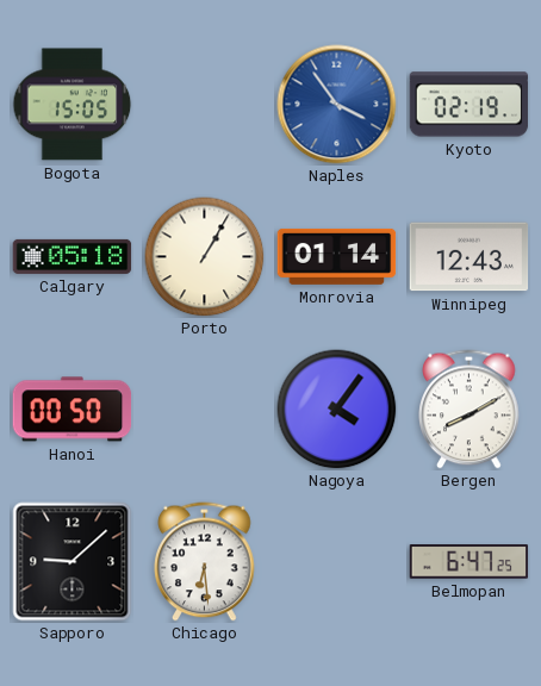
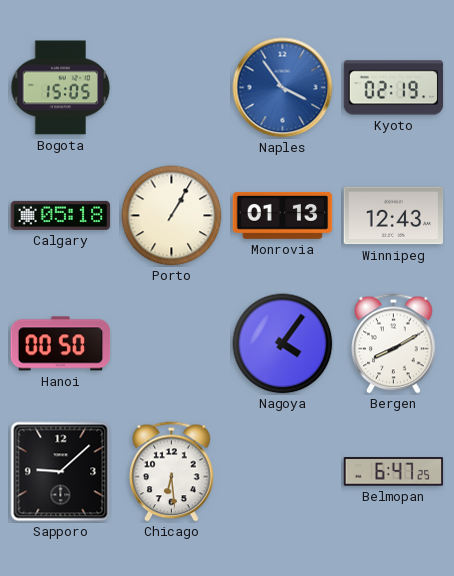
Monrovia: 01:14 -> 01:13 (283, 215)
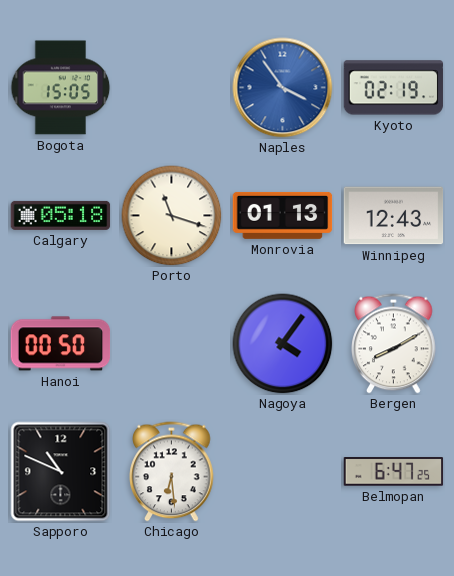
Porto: 1:05 -> 11:18 (172, 216)
Sapporo: 9:08 -> 10:49 (61, 472)
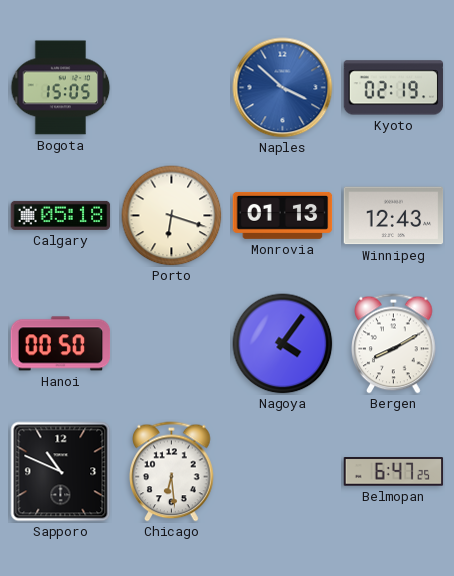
Naples: 3:54 -> 3:52 (283, 88)
Porto: 11:18 -> 6:18 (172, 216)
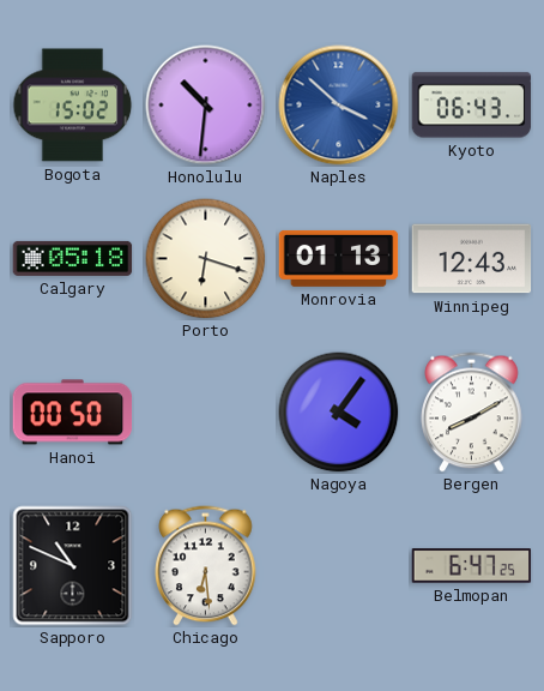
Bogota: 15:05 -> 15:02 (73, 106)
Honolulu: none -> 10:31 (206, 106)
Kyoto: 02:19 -> 06:43 (472, 106)
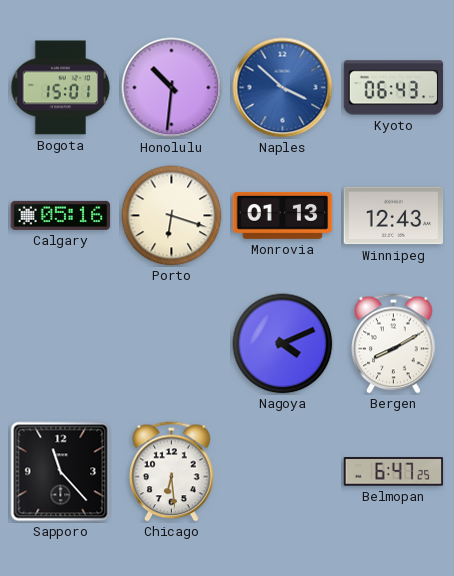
Bogota: 15:02 -> 15:01 (61, 88)
Calgary: 05:18 -> 05:16 (61, 215)
Hanoi: 00:50 -> none (73, 413)
Nagoya: 4:06 -> 4:11 (283, 344)
Sapporo: 10:49 -> 11:23 (61, 472)
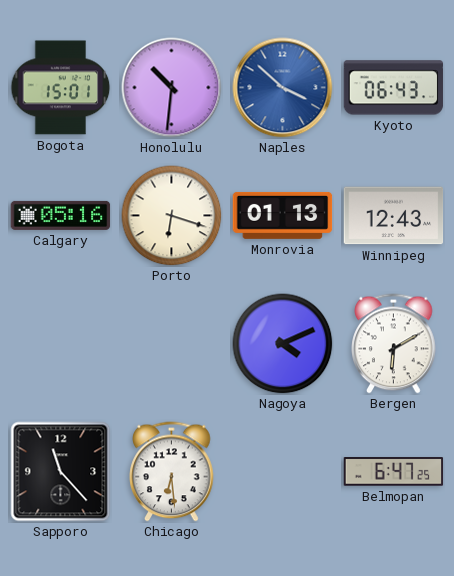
Bergen: 8:10 -> 6:10 (394, 344)
